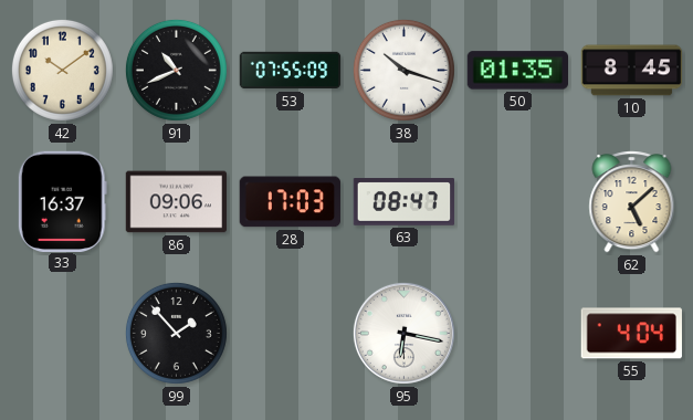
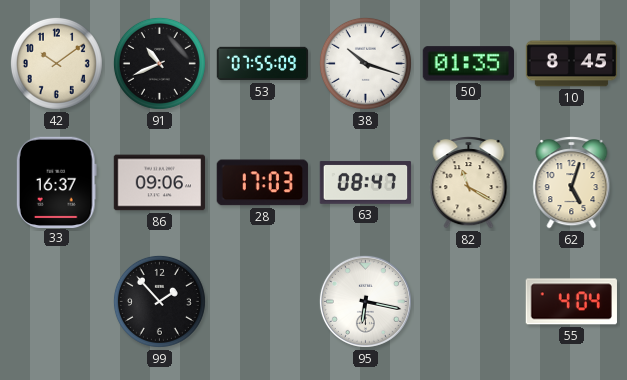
82: none -> 11:20 (469, 183)
62: 5:08 -> 5:03 (572, 183)
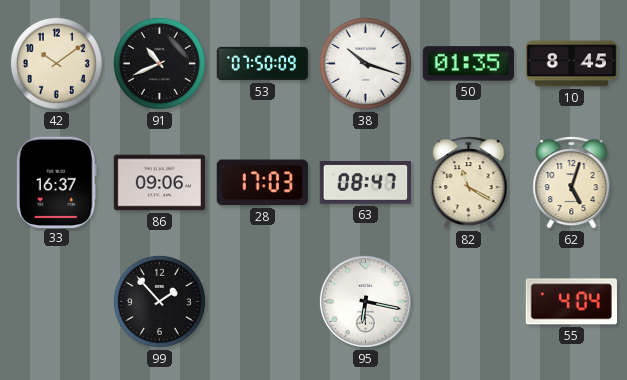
53: 07:55 -> 07:50 (263, 64)
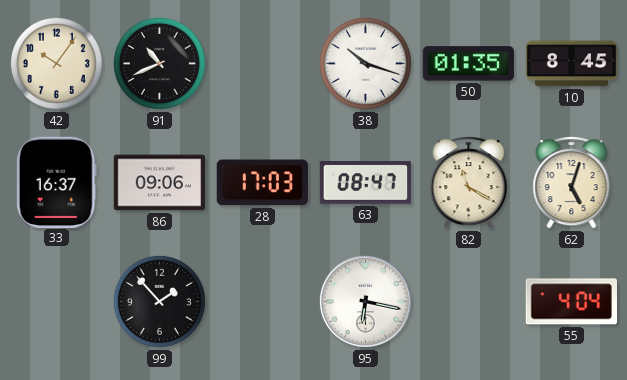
42: 10:09 -> 10:06 (56, 63)
53: 07:50 -> none (263, 64)
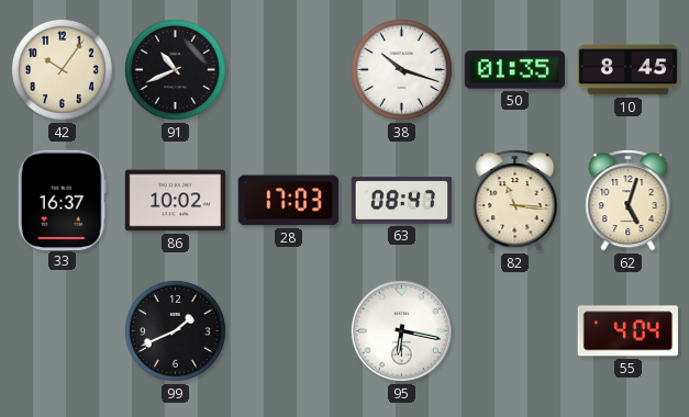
86: 09:06 -> 10:02 (176, 201)
82: 11:20 -> 11:16 (515, 201)
99: 1:53 -> 1:41 (175, 330)
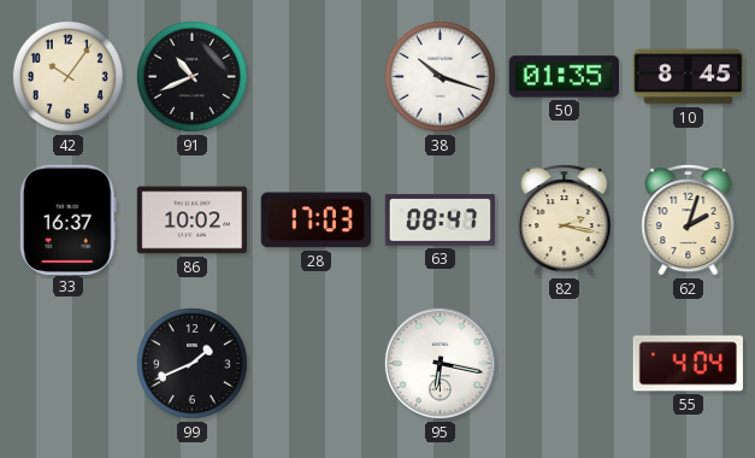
82: 11:16 -> 2:17 (565, 221)
62: 5:03 -> 2:03 (689, 221)
